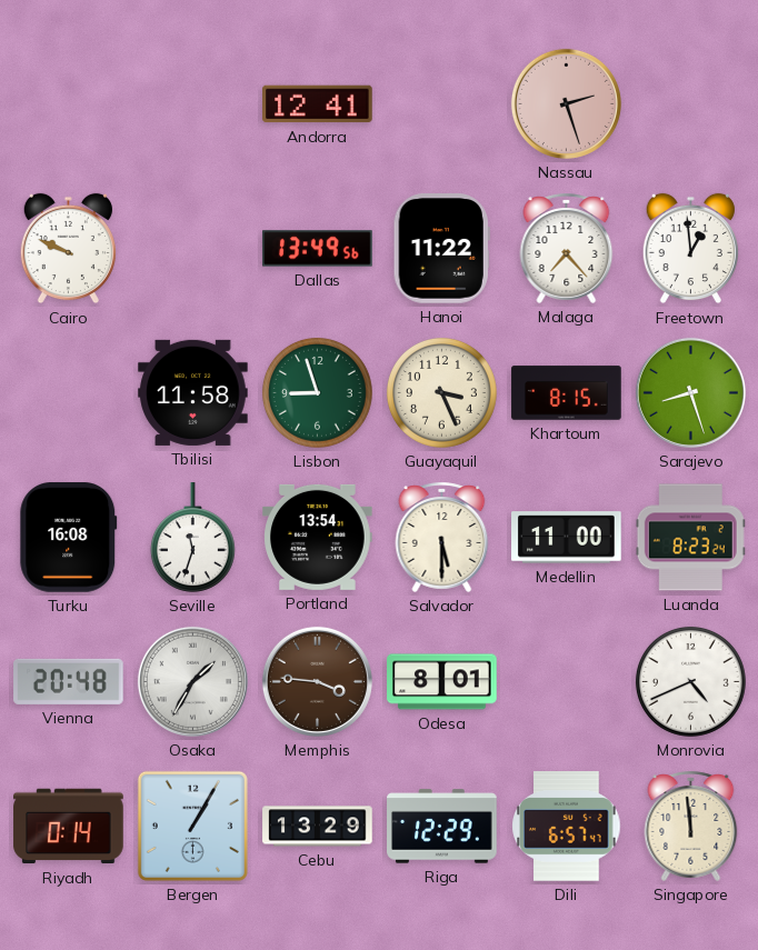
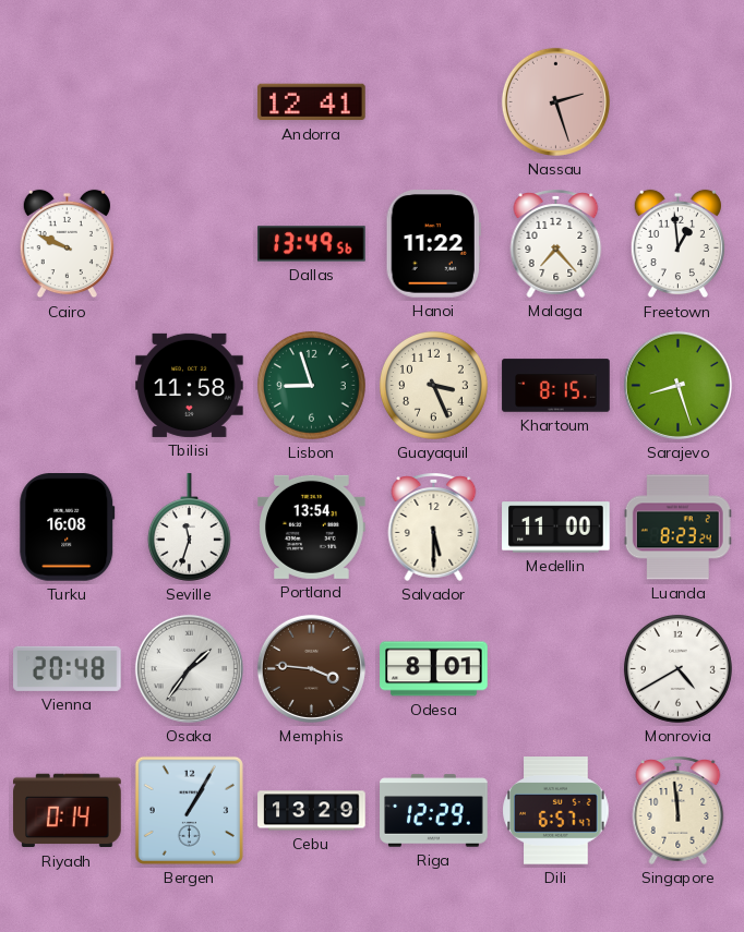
Osaka: 1:35 -> 1:36 (189, 668)
Monrovia: 4:41 -> 4:40 (677, 668)
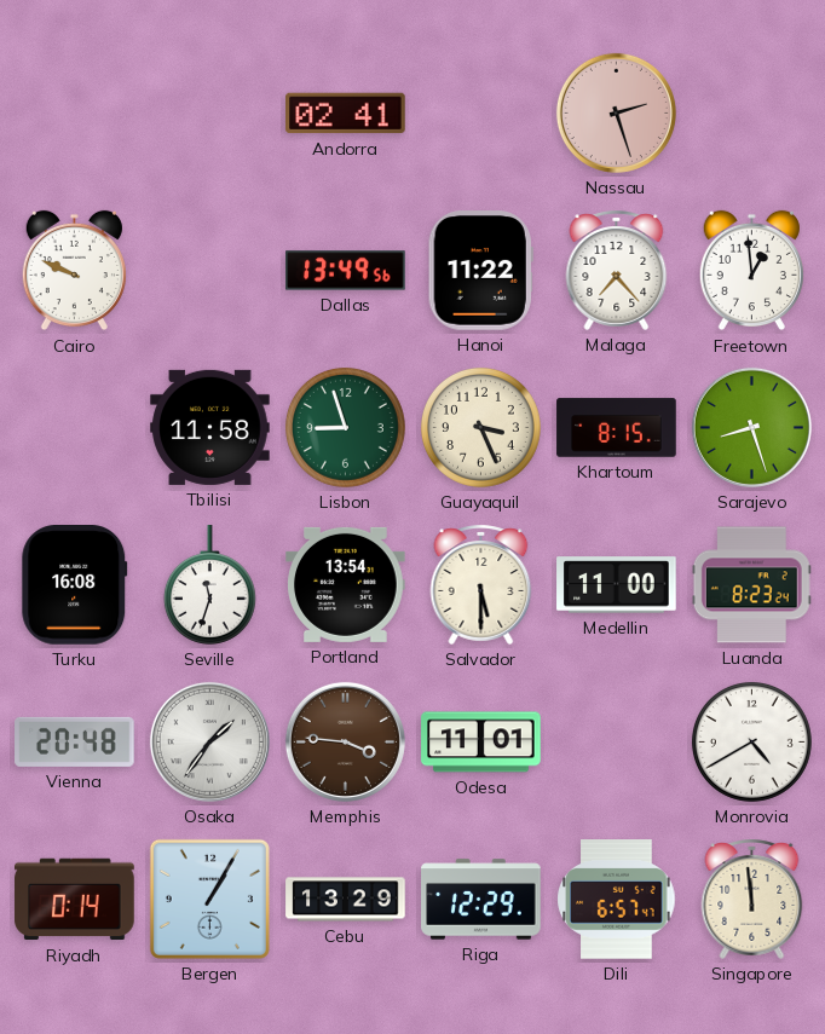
Andorra: 12:41 -> 02:41 (346, 114)
Odesa: 8:01 -> 11:01 (481, 743)
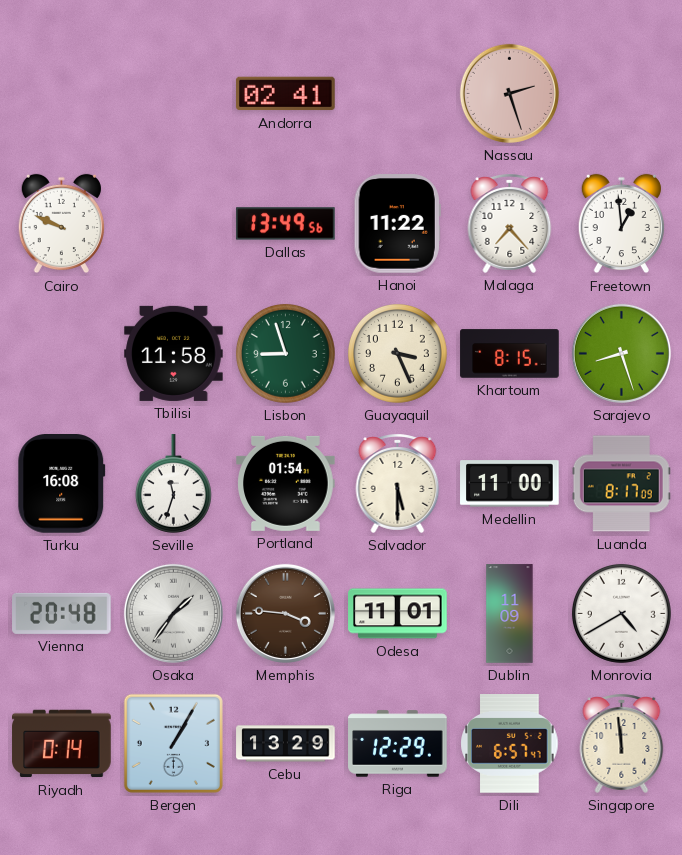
Portland: 13:54 -> 01:54 (286, 483)
Luanda: 8:23 -> 8:17 (621, 484)
Dublin: none -> 11:09 (510, 614)
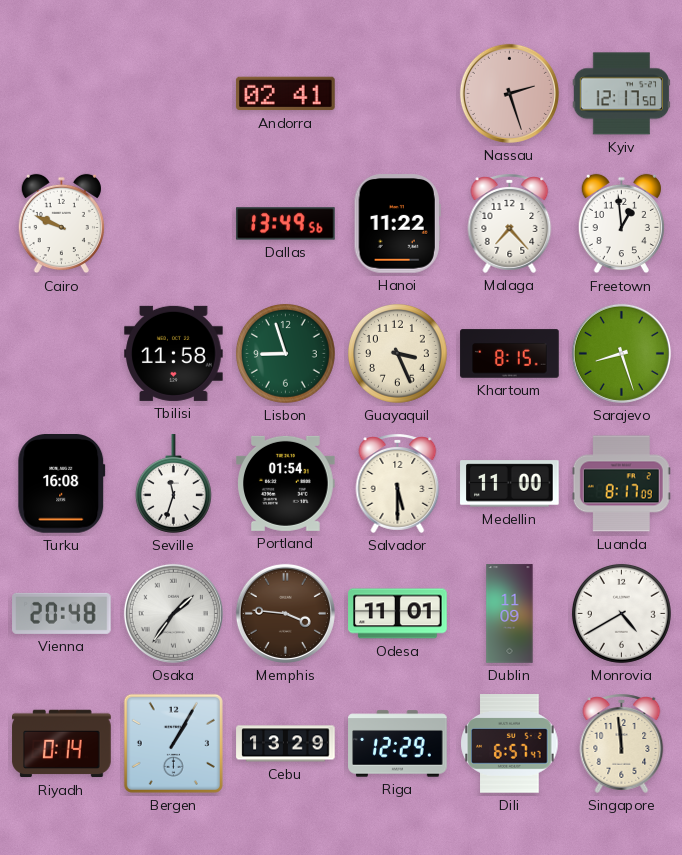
Kyiv: none -> 12:17 (621, 94)
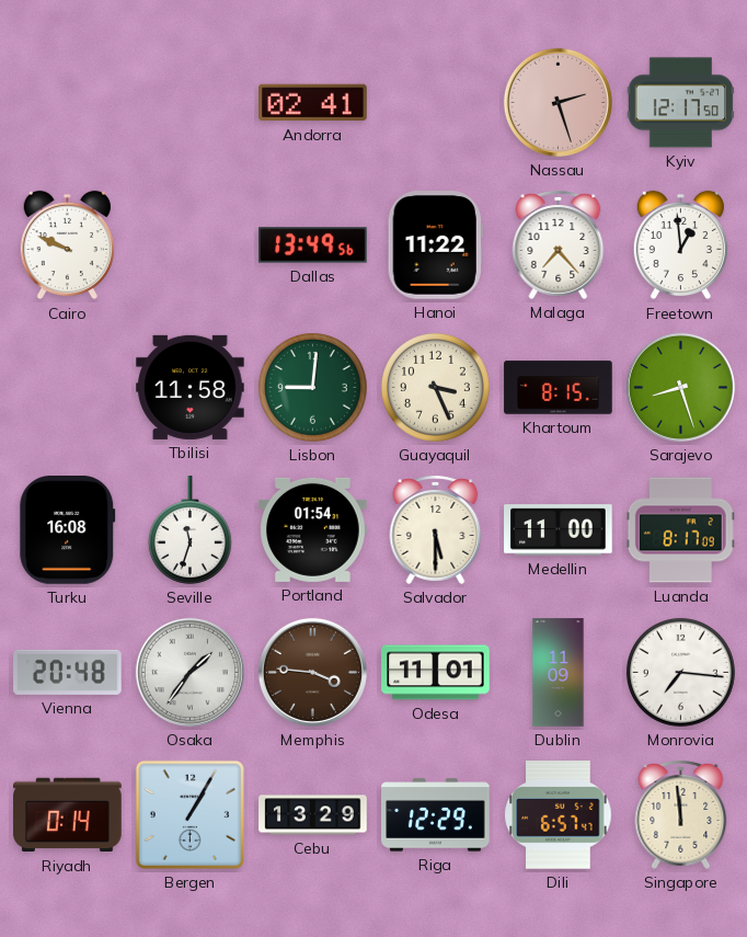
Lisbon: 8:57 -> 9:01 (312, 387)
Monrovia: 4:40 -> 7:16 (680, 672)
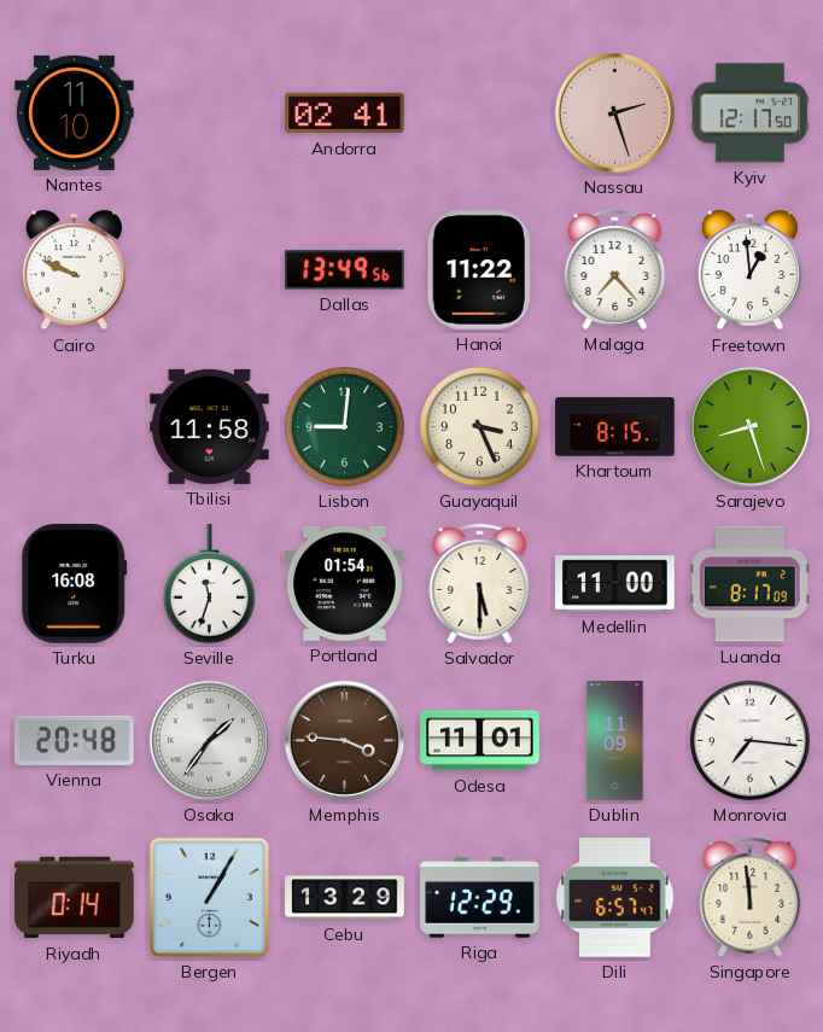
Nantes: none -> 11:10 (75, 112)
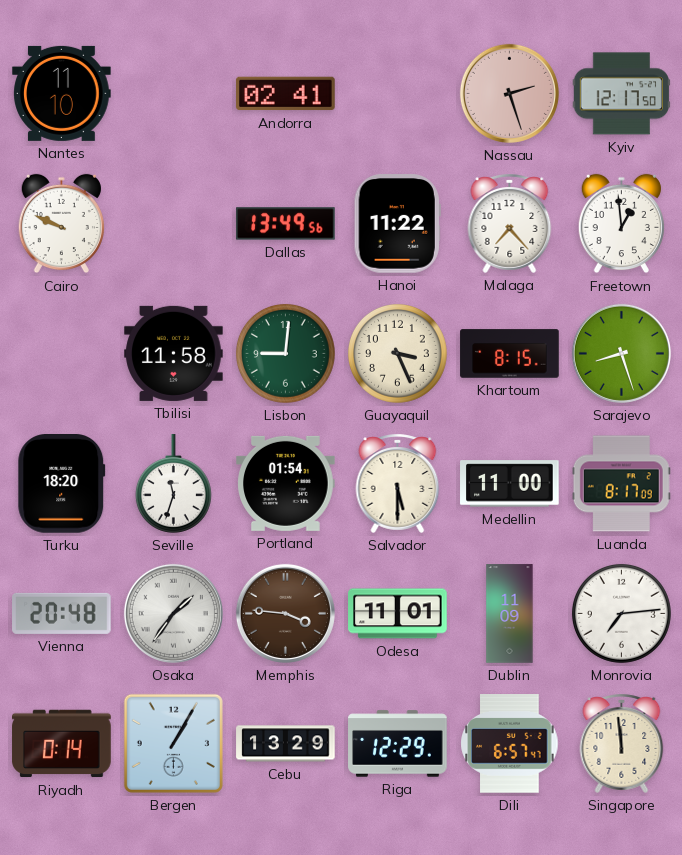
Turku: 16:08 -> 18:20 (62, 484)
Monrovia: 7:16 -> 7:14 (621, 613)
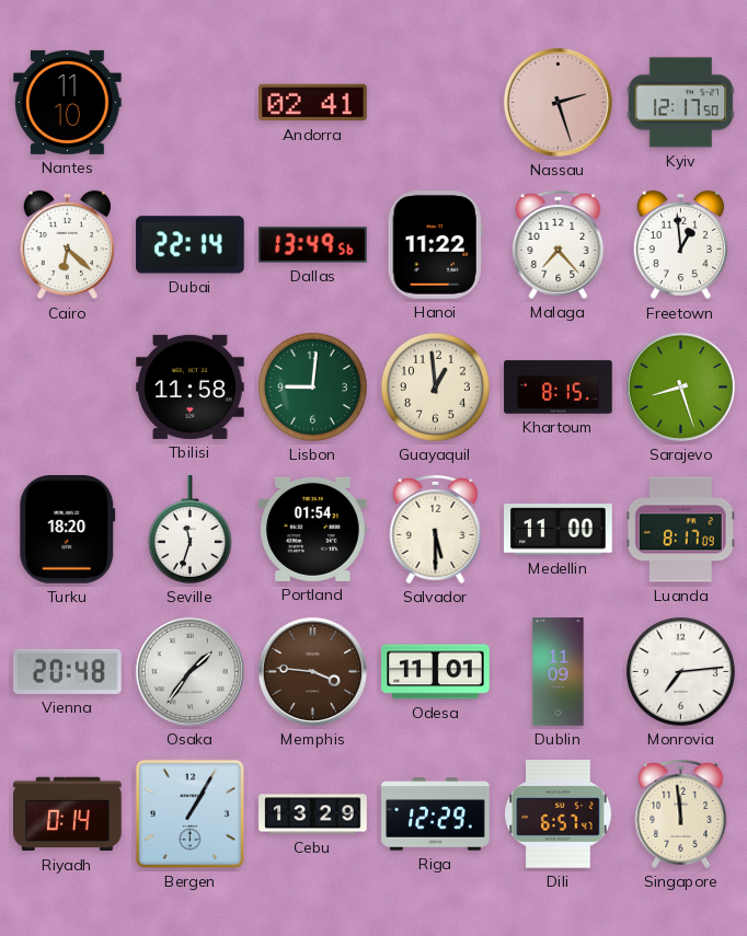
Cairo: 9:49 -> 6:22 (67, 245)
Dubai: none -> 22:14 (191, 245)
Guayaquil: 3:26 -> 12:59 (435, 386)
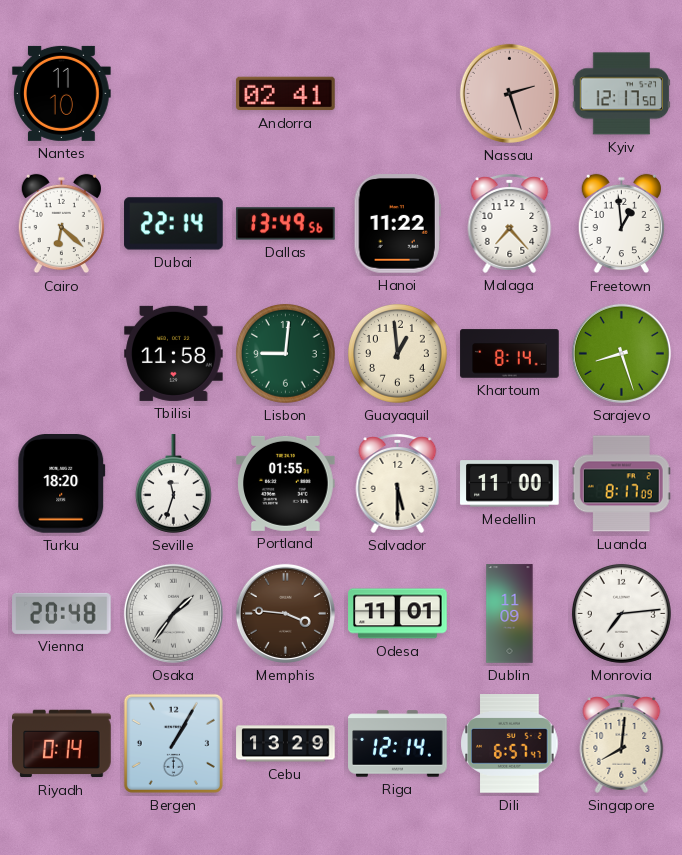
Khartoum: 8:15 -> 8:14 (510, 354)
Portland: 01:54 -> 01:55 (286, 483)
Riga: 12:29 -> 12:14 (398, 744)
Singapore: 11:59 -> 8:01 (622, 743)
